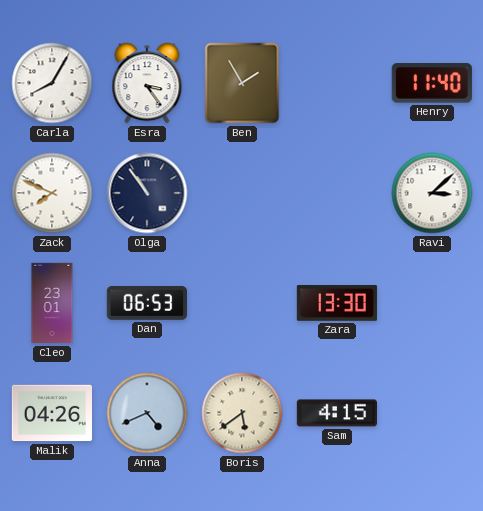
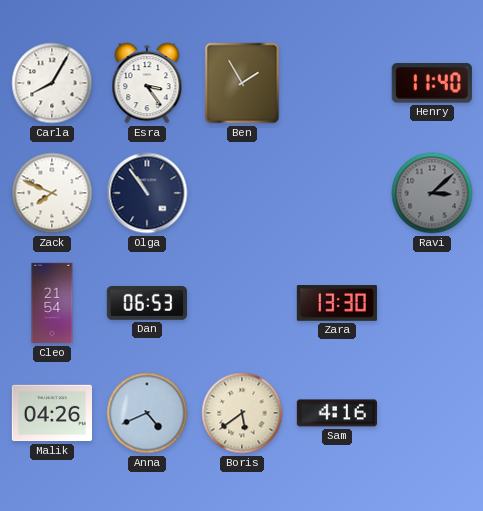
Ravi dial: white -> grey (432, 193)
Cleo: 23:01 -> 21:54 (52, 303)
Sam: 4:15 -> 4:16 (337, 413)
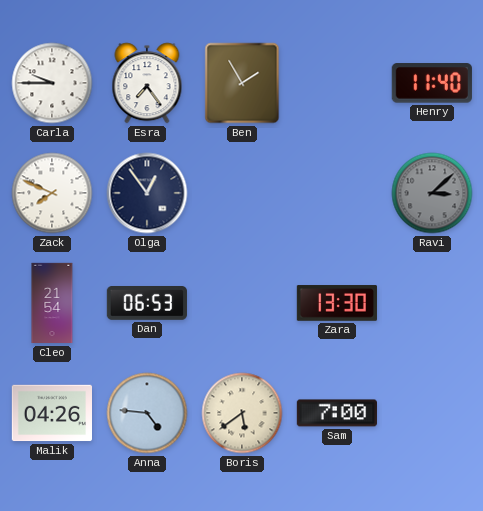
Carla: 8:05 -> 9:45 (52, 83)
Esra: 3:24 -> 7:24 (147, 83)
Olga: 10:54 -> 12:54 (147, 193)
Anna: 4:41 -> 4:46 (147, 413)
Sam: 4:16 -> 7:00 (337, 413)
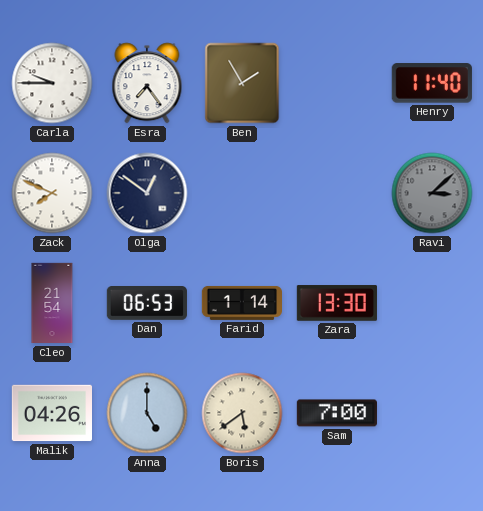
Olga: 12:54 -> 12:51 (147, 193)
Farid: none -> 1:14 (241, 303)
Anna: 4:46 -> 5:00 (147, 413)
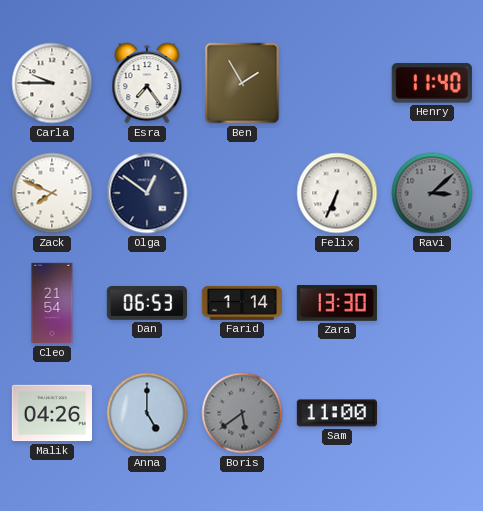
Felix: none -> 6:34 (337, 193)
Boris dial: cream -> grey (242, 413)
Sam: 7:00 -> 11:00 (337, 413)
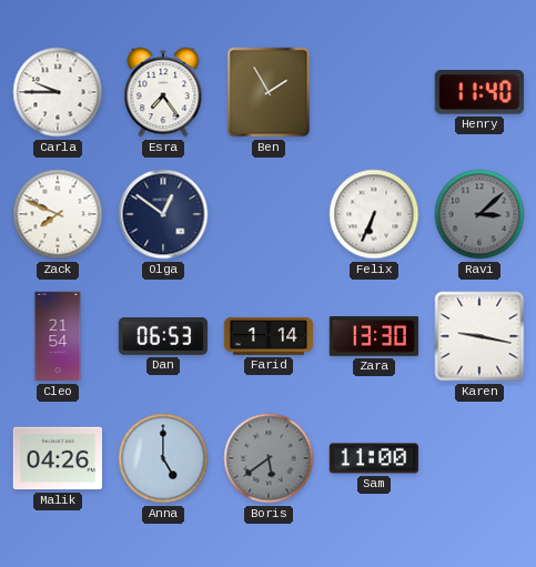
Karen: none -> 9:17 (479, 336)
